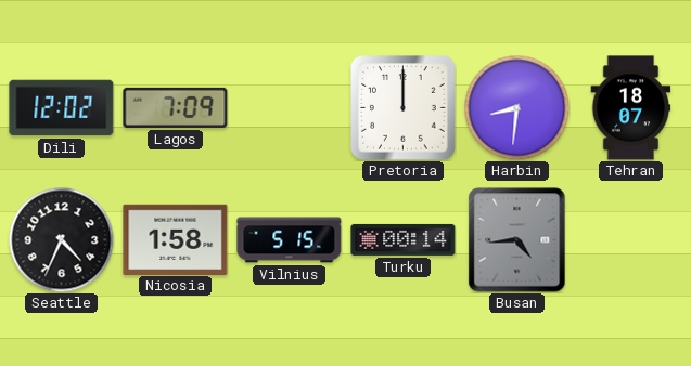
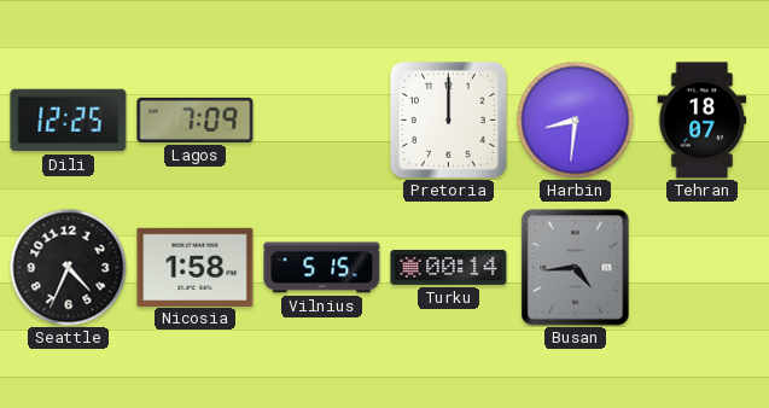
Dili: 12:02 -> 12:25 (69, 121)
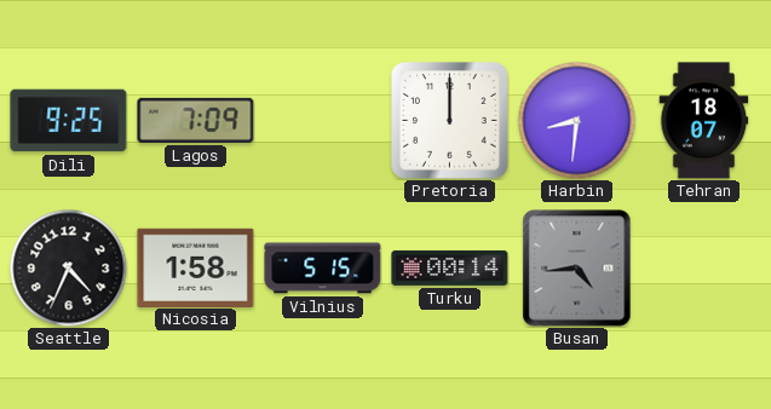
Dili: 12:25 -> 9:25 (69, 121)
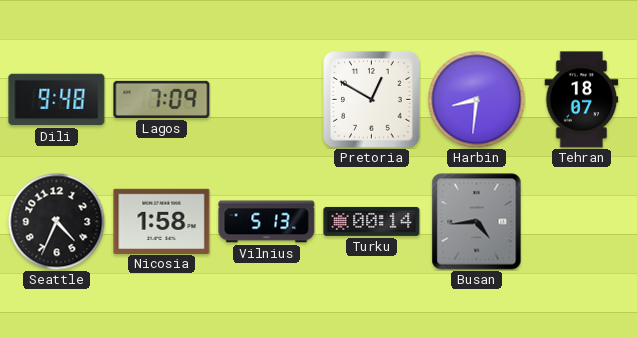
Dili: 9:25 -> 9:48 (57, 100)
Pretoria: 12:00 -> 12:50 (372, 100)
Vilnius: 5:15 -> 5:13 (267, 222)
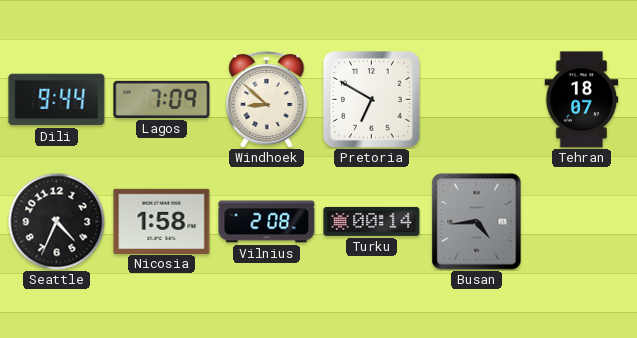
Dili: 9:48 -> 9:44 (57, 100)
Windhoek: none -> 8:52 (267, 99)
Pretoria: 12:50 -> 6:50 (372, 100)
Harbin: 8:31 -> none (476, 99)
Vilnius: 5:13 -> 2:08 (267, 222)
